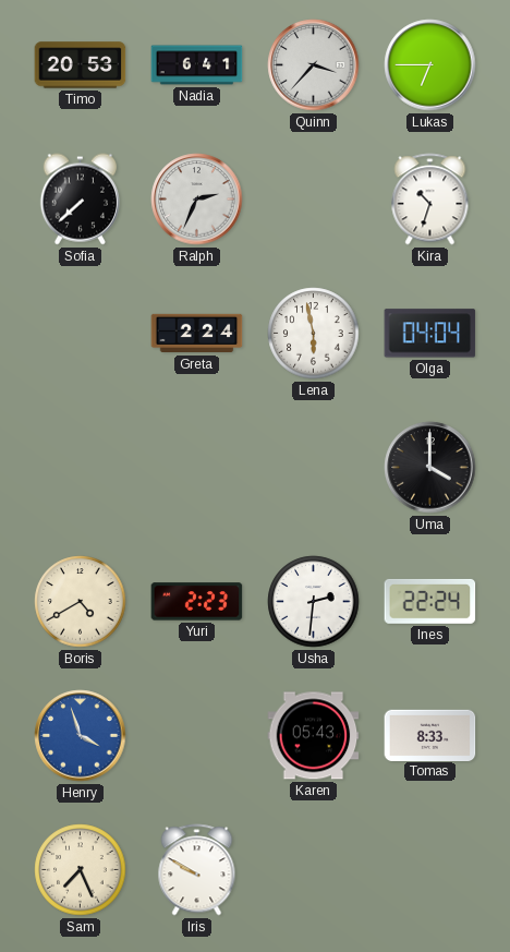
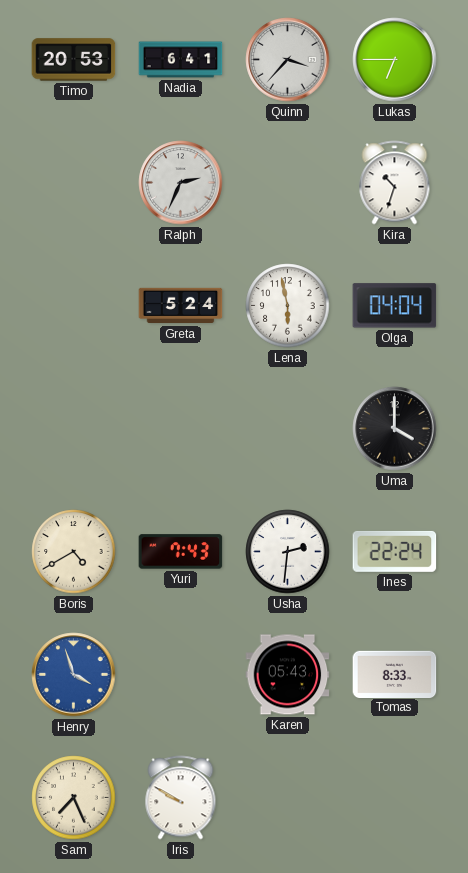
Sofia: 7:38 -> none (80, 200)
Greta: 2:24 -> 5:24 (181, 306)
Yuri: 2:23 -> 7:43 (181, 552)
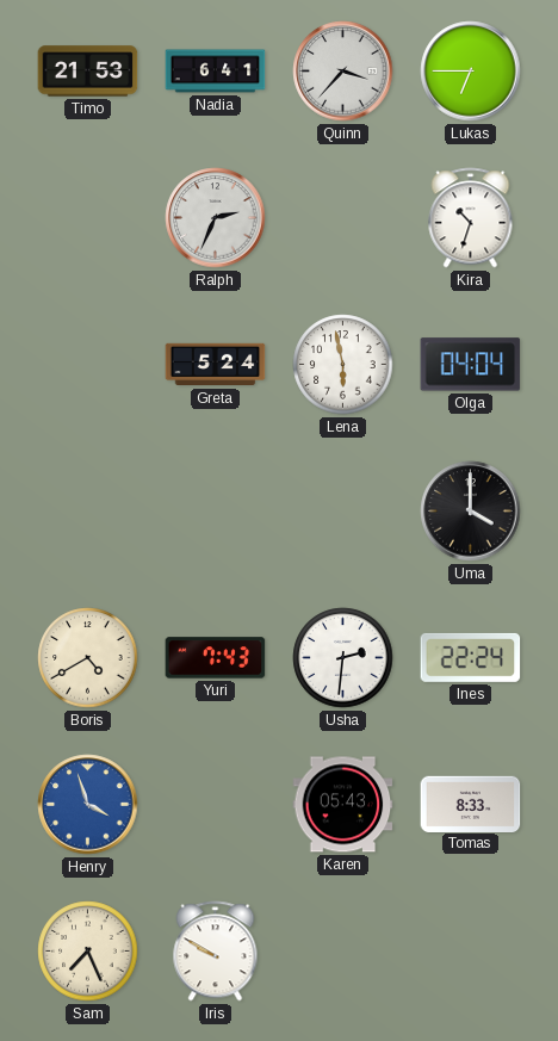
Timo: 20:53 -> 21:53 (88, 72)
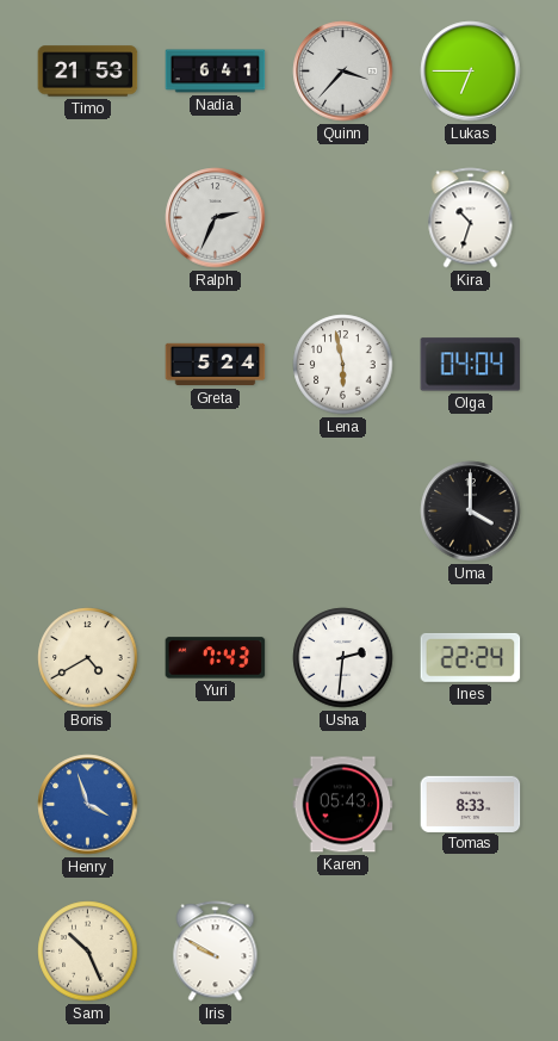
Sam: 7:26 -> 10:26 (88, 952)
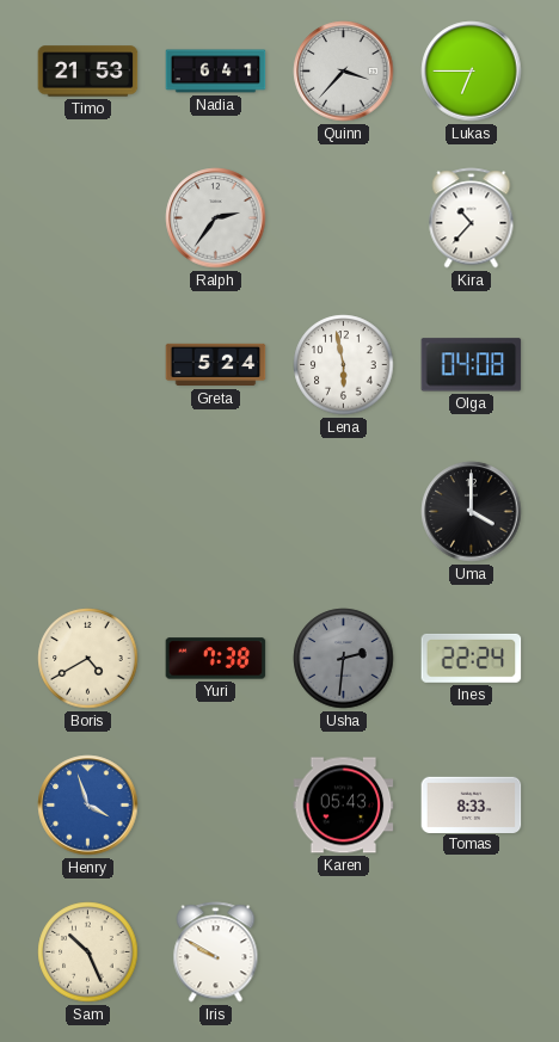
Ralph: 2:34 -> 2:36 (216, 218)
Kira: 10:33 -> 10:37 (472, 218)
Olga: 04:04 -> 04:08 (472, 365)
Yuri: 7:43 -> 7:38 (216, 659)
Usha dial: white -> grey (344, 659)
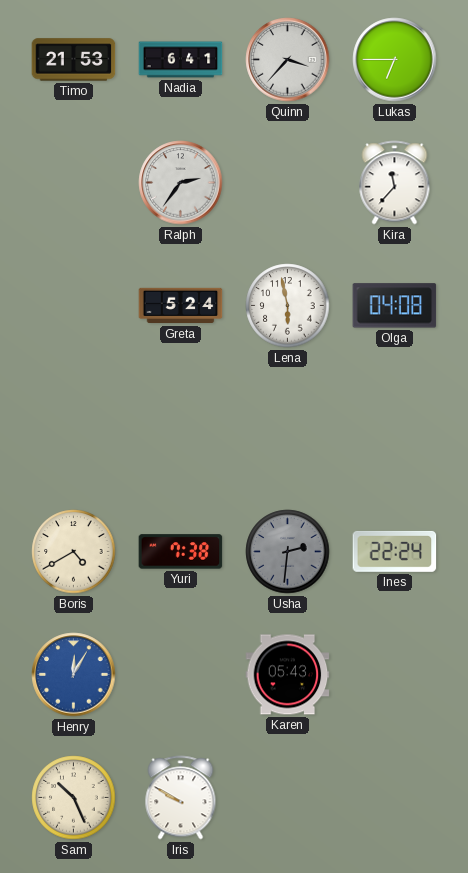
Kira: 10:37 -> 11:37 (395, 183)
Uma: 4:00 -> none (472, 512)
Henry: 3:57 -> 12:05 (74, 675)
Tomas: 8:33 -> none (472, 804)
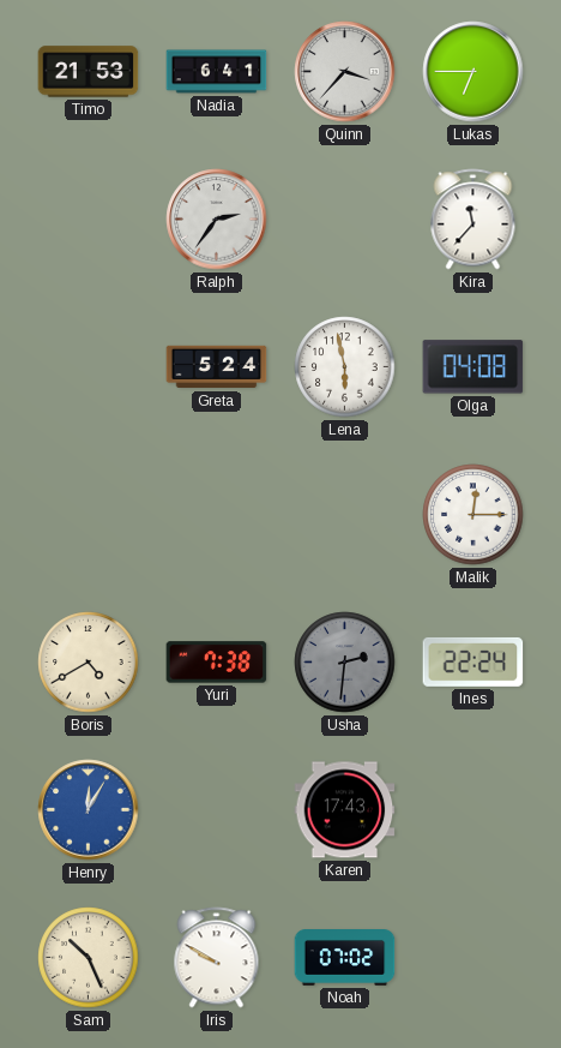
Malik: none -> 12:15 (473, 515)
Karen: 05:43 -> 17:43 (345, 810)
Noah: none -> 07:02 (345, 958)
